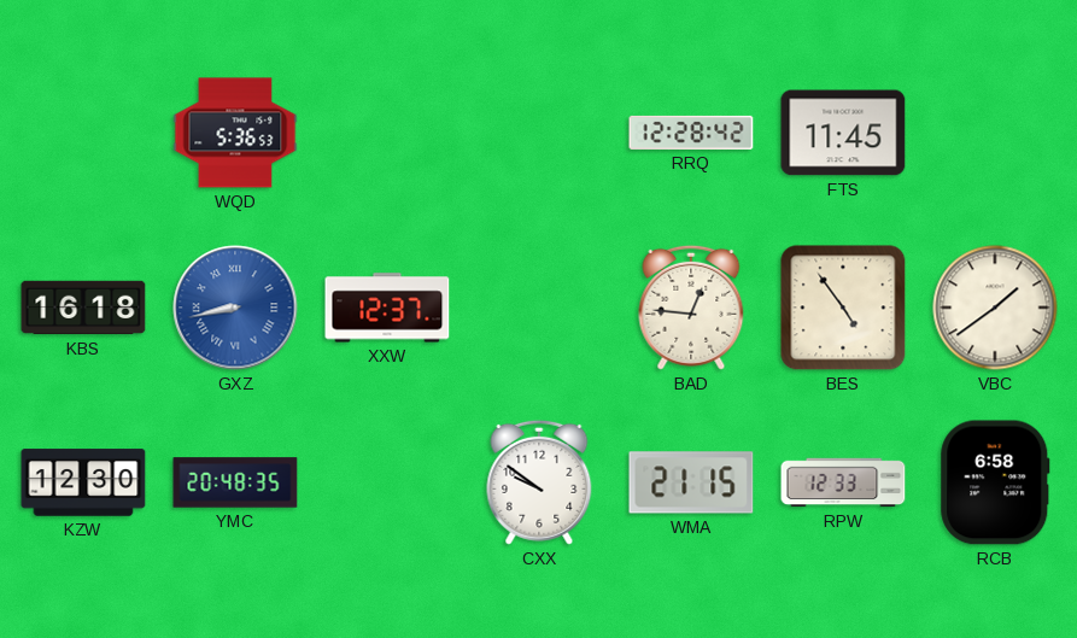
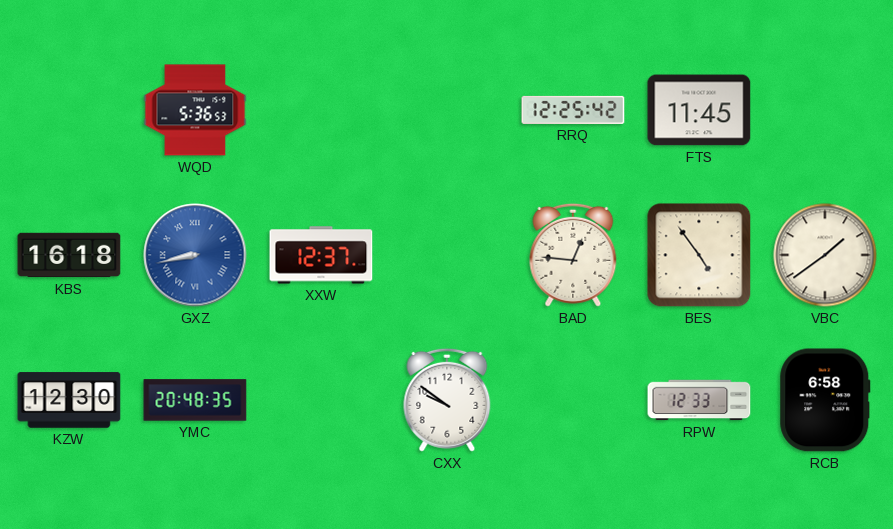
RRQ: 12:28 -> 12:25 (573, 110)
WMA: 21:15 -> none (691, 482)
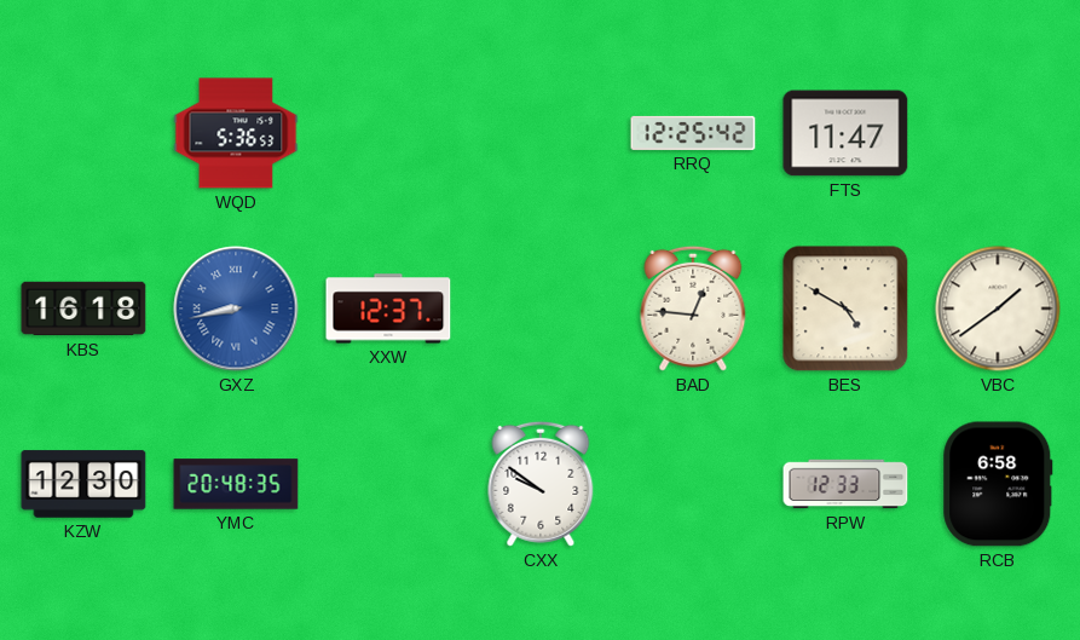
FTS: 11:45 -> 11:47 (845, 133)
BES: 4:54 -> 4:50 (845, 309)
